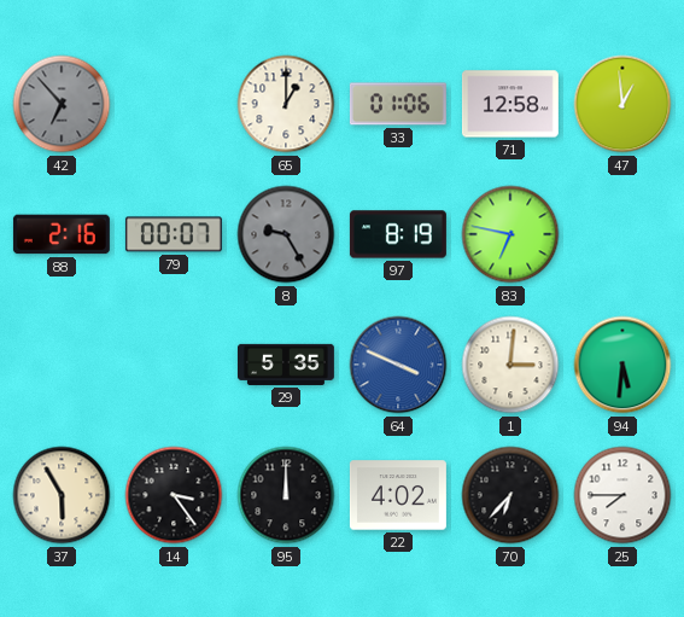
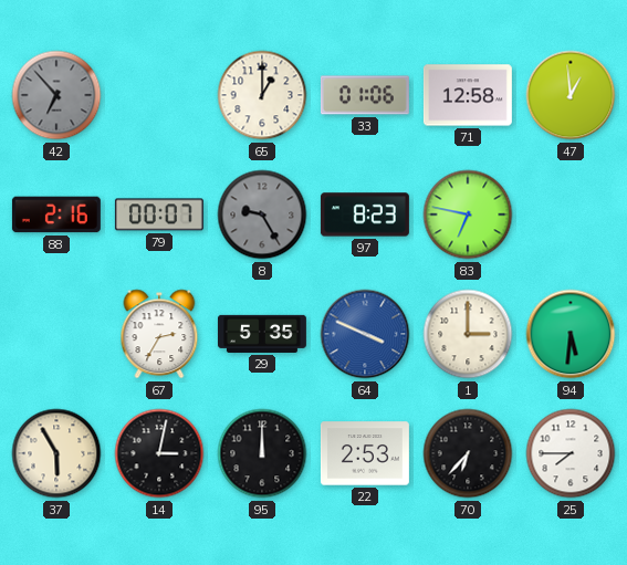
97: 8:19 -> 8:23 (365, 215)
67: none -> 2:35 (159, 334)
1: 3:01 -> 3:00 (468, 334)
14: 3:24 -> 3:02 (159, 453)
22: 4:02 -> 2:53 (365, 453)
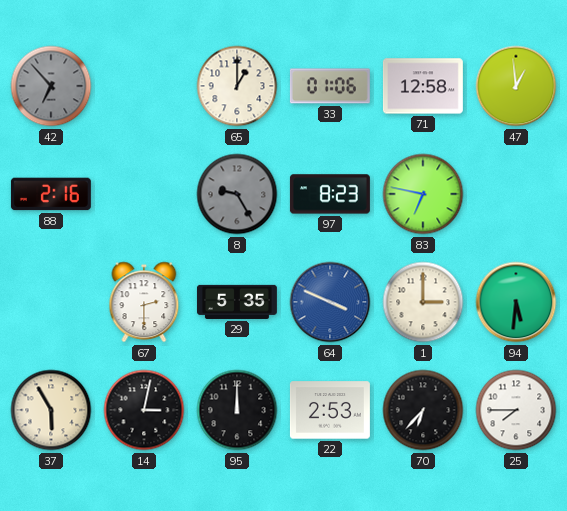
79: 00:07 -> none (159, 215)
67: 2:35 -> 2:30 (144, 302)
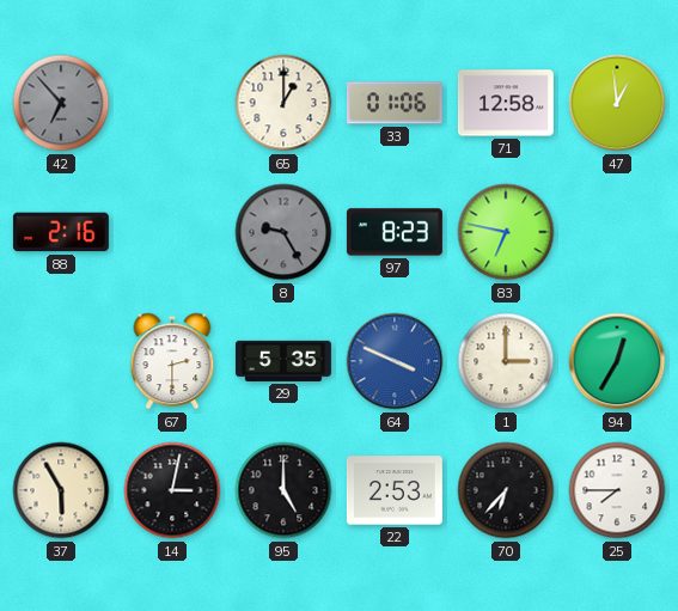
94: 5:31 -> 12:35 (617, 361)
95: 12:00 -> 5:00 (283, 490)
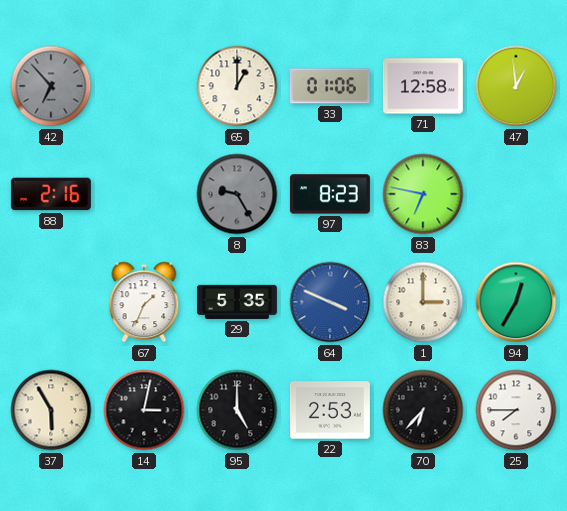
67: 2:30 -> 1:34 (144, 302)
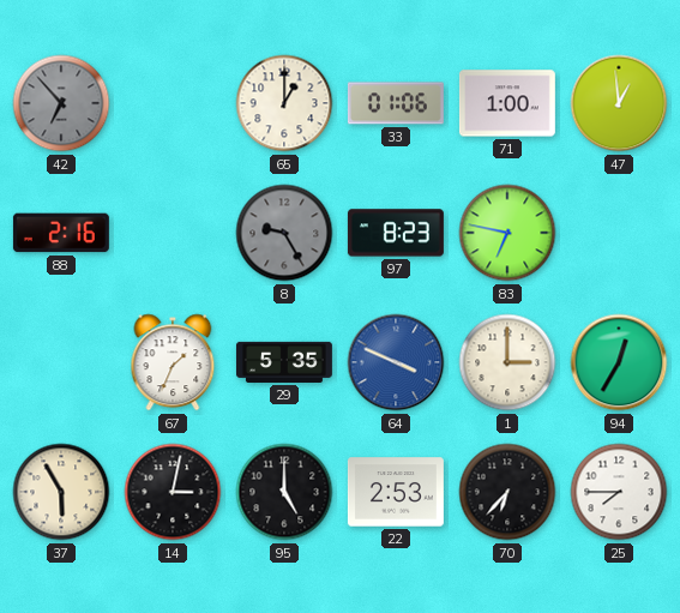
71: 12:58 -> 1:00 (507, 103)
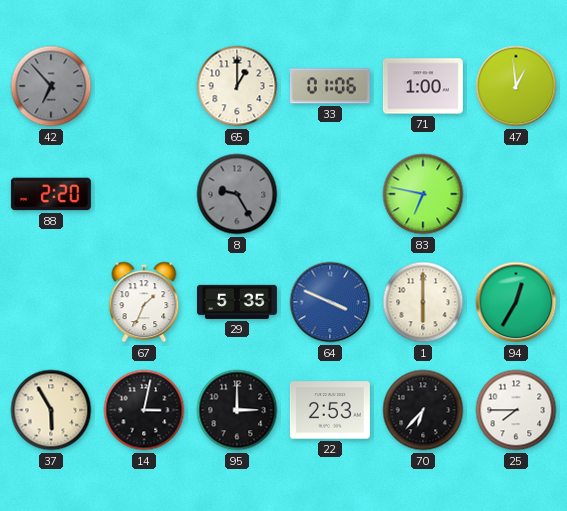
88: 2:16 -> 2:20 (51, 194)
97: 8:23 -> none (396, 233)
1: 3:00 -> 6:00 (423, 302)
95: 5:00 -> 3:00 (237, 410)
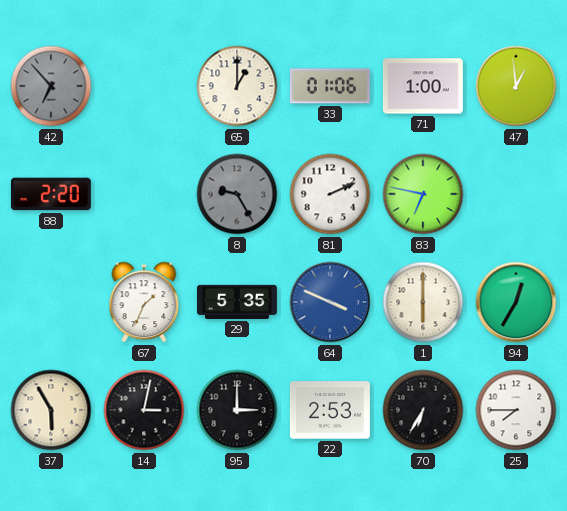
81: none -> 2:11 (330, 194)
70: 6:37 -> 6:35 (423, 410)
